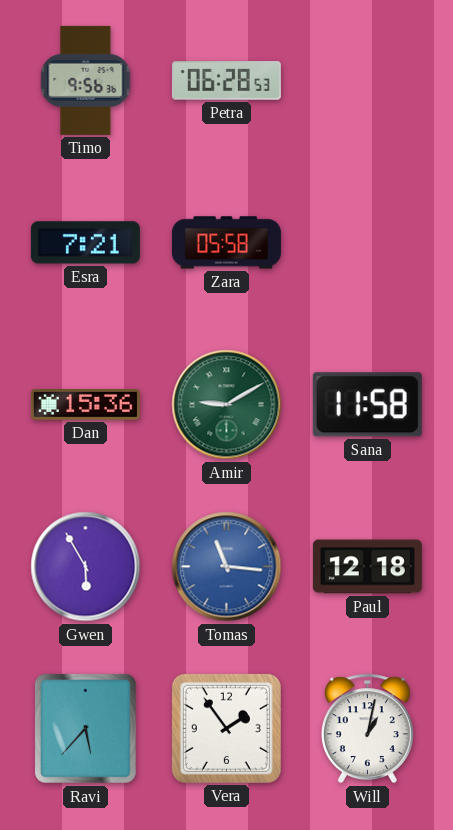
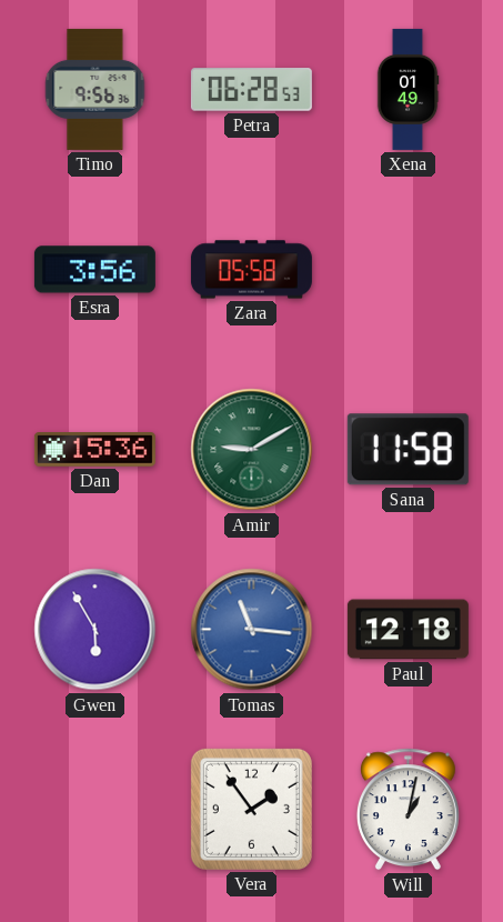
Xena: none -> 01:49 (408, 89)
Esra: 7:21 -> 3:56 (94, 270)
Ravi: 5:37 -> none (85, 729)
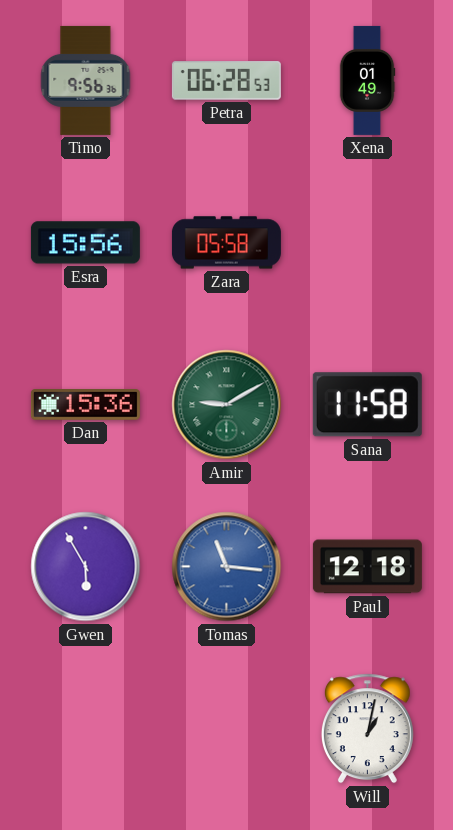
Esra: 3:56 -> 15:56 (85, 243)
Vera: 1:54 -> none (251, 809)
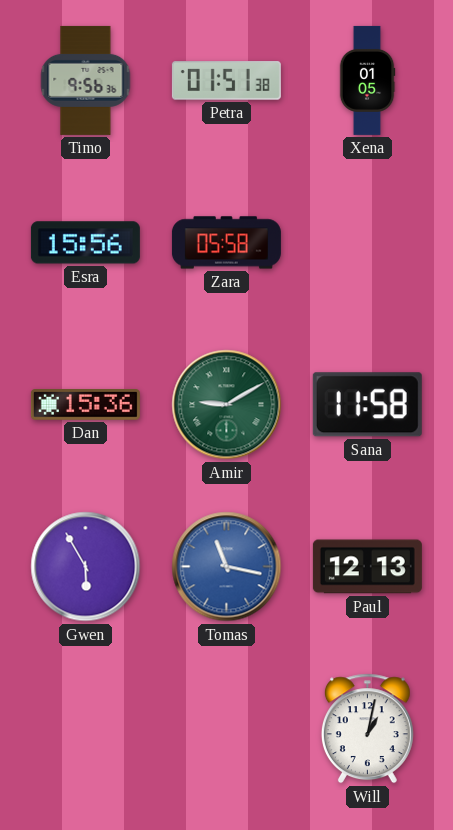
Petra: 06:28 -> 01:51 (226, 81)
Xena: 01:49 -> 01:05 (367, 80)
Tomas: 11:16 -> 11:17 (227, 567)
Paul: 12:18 -> 12:13 (367, 567)
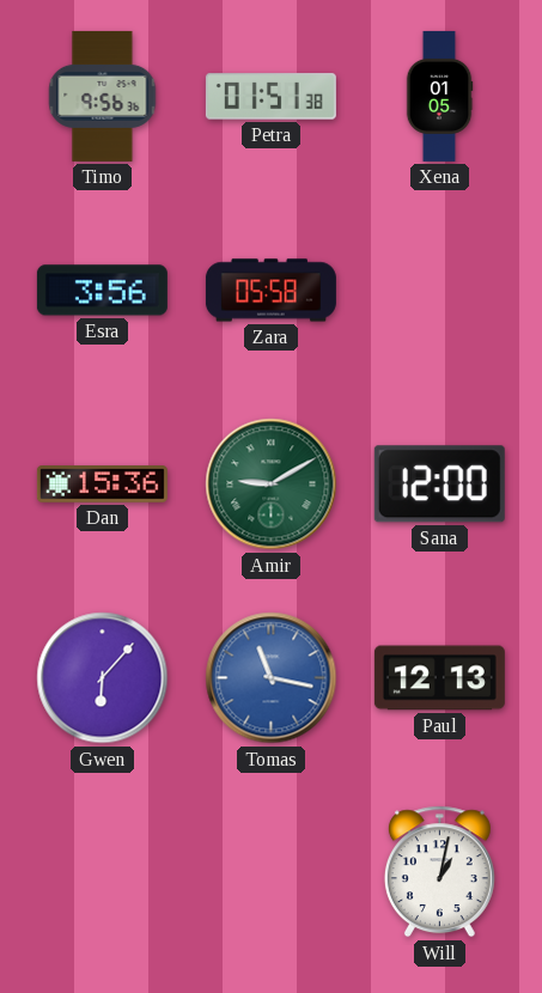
Esra: 15:56 -> 3:56 (102, 291)
Sana: 11:58 -> 12:00 (439, 485)
Gwen: 5:55 -> 6:07 (103, 678)
